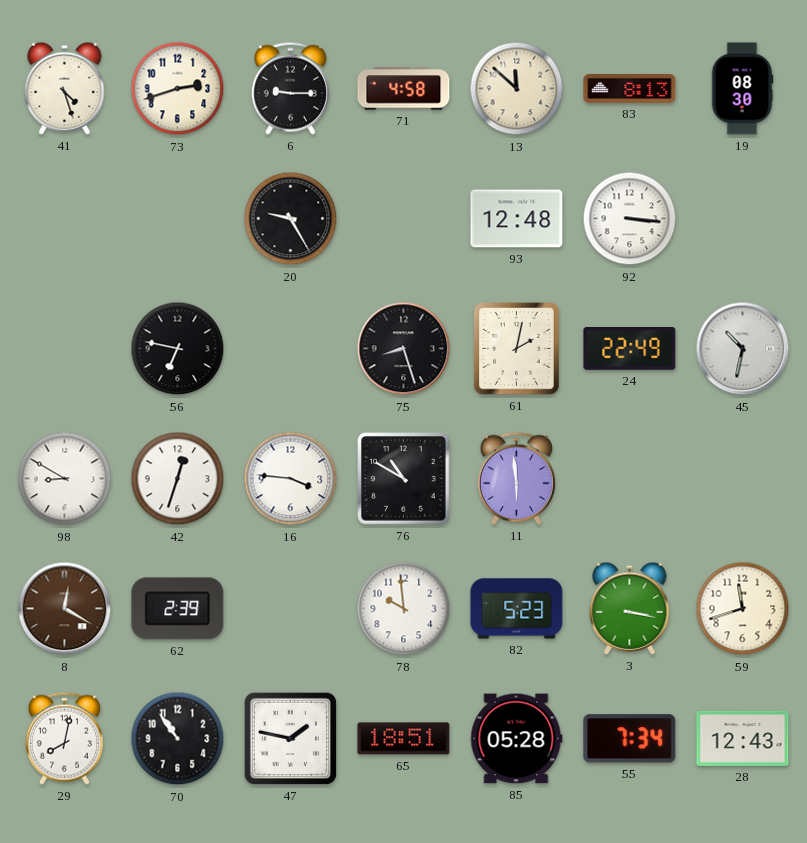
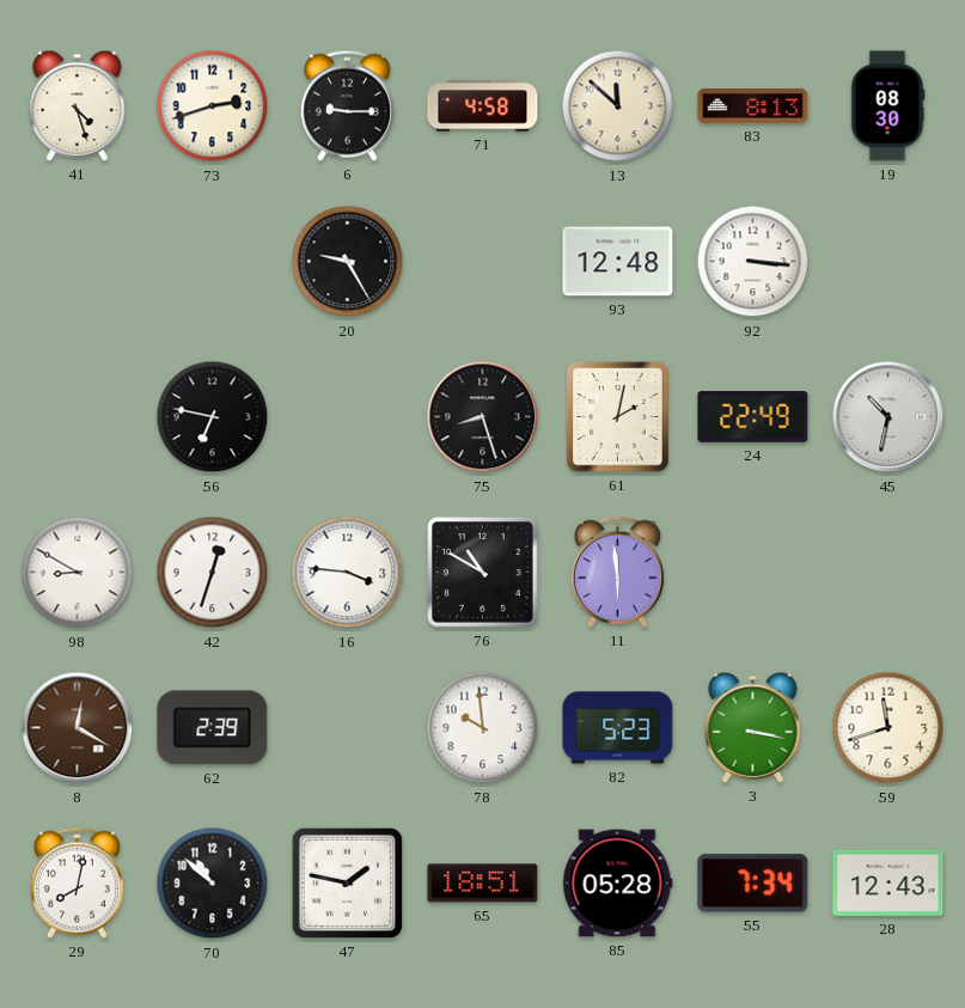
70: 10:54 -> 10:52 (213, 884)
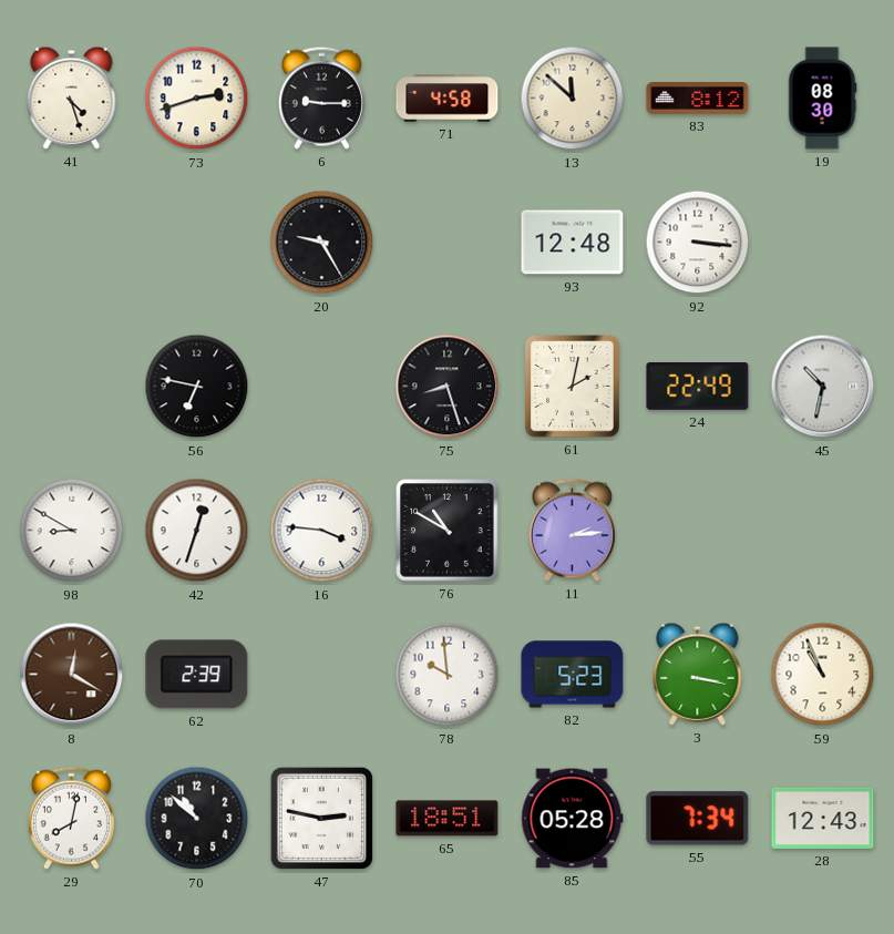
83: 8:13 -> 8:12 (698, 99)
11: 5:59 -> 2:14 (572, 530)
59: 11:42 -> 10:56 (823, 675)
47: 1:47 -> 2:47 (321, 818)
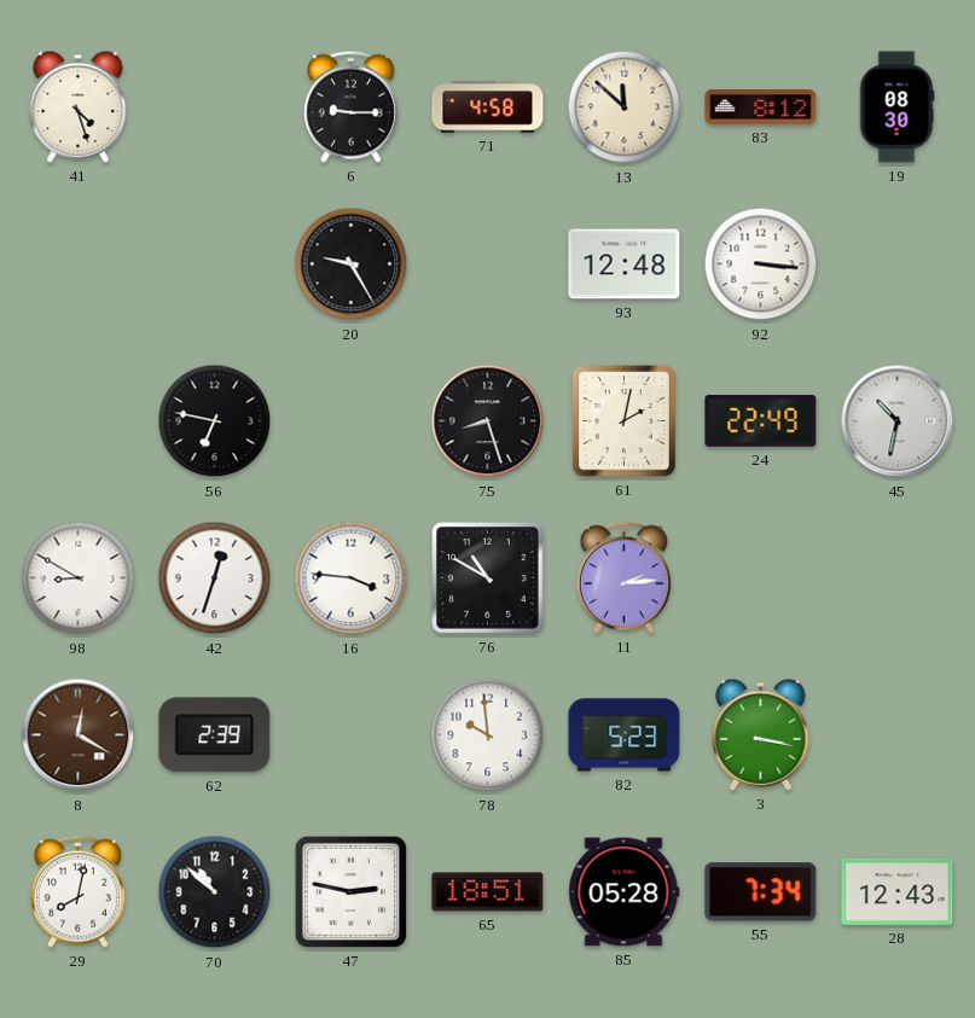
73: 2:42 -> none (197, 99)
59: 10:56 -> none (823, 675)
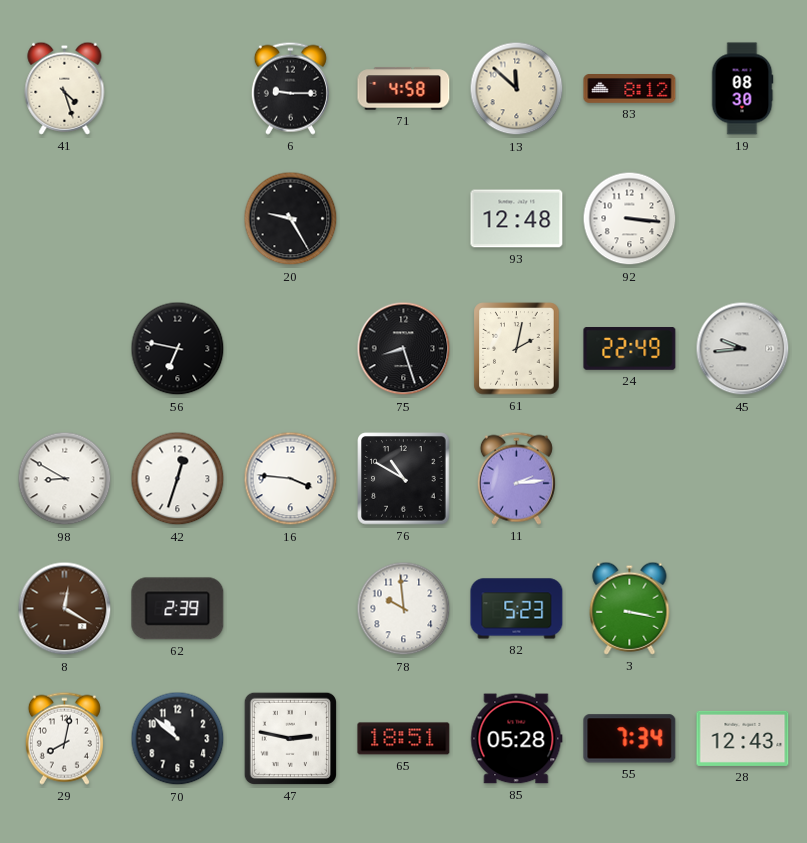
45: 10:32 -> 9:44 (743, 349)
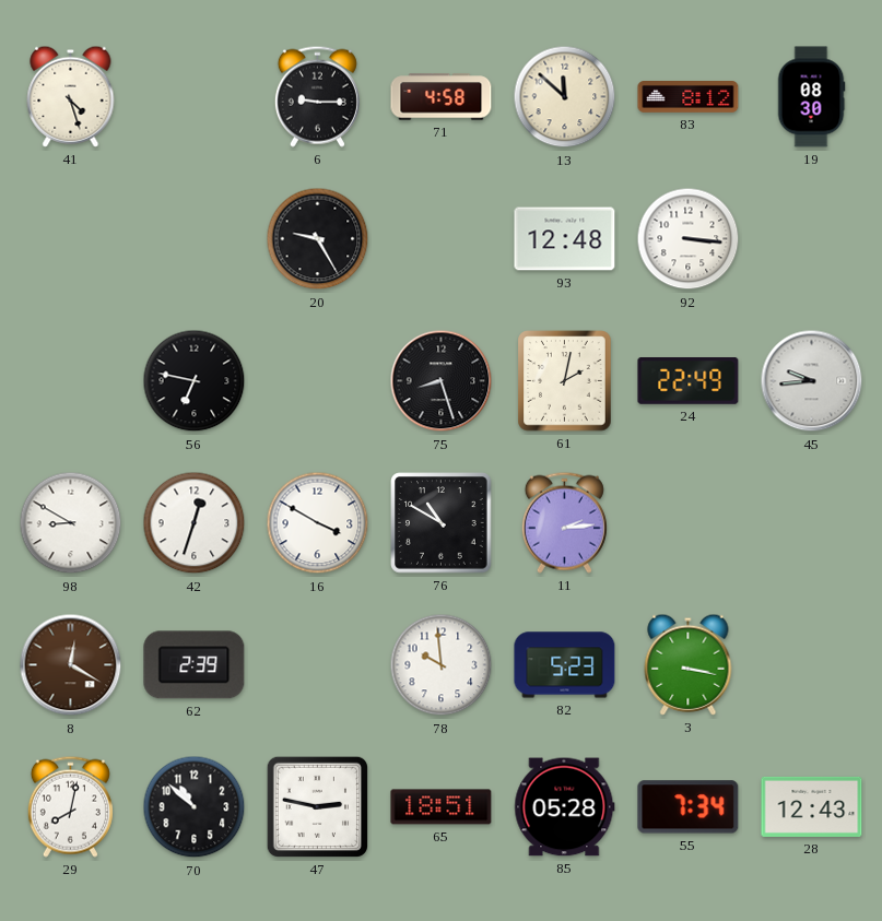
16: 3:46 -> 3:50 (318, 523)
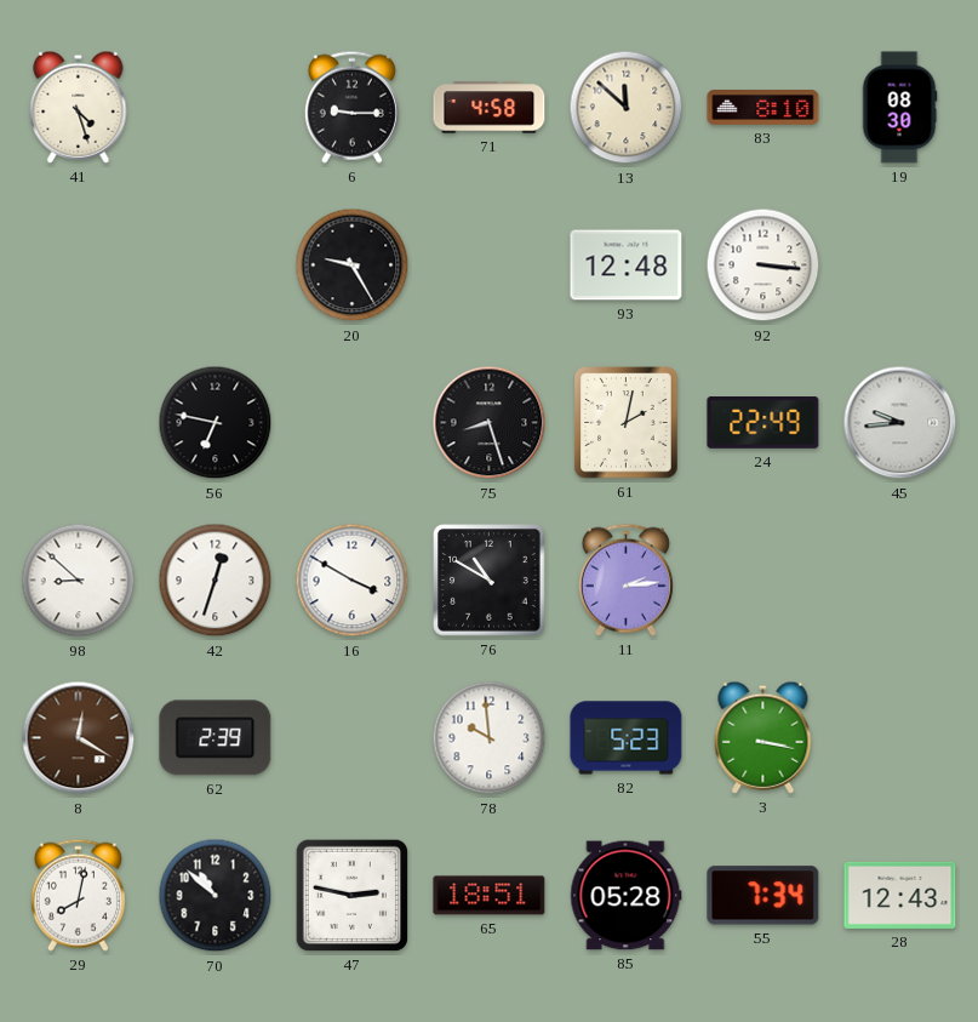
83: 8:12 -> 8:10 (763, 108)
98: 8:50 -> 8:52 (79, 581)
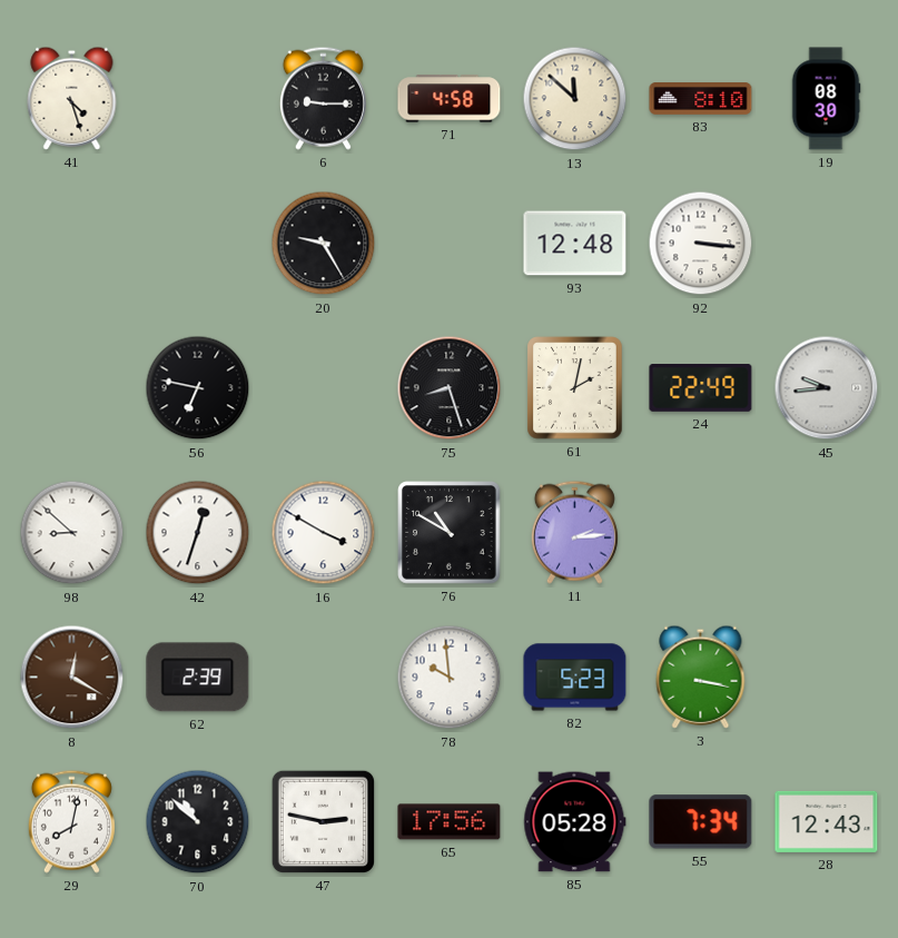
65: 18:51 -> 17:56 (450, 822)
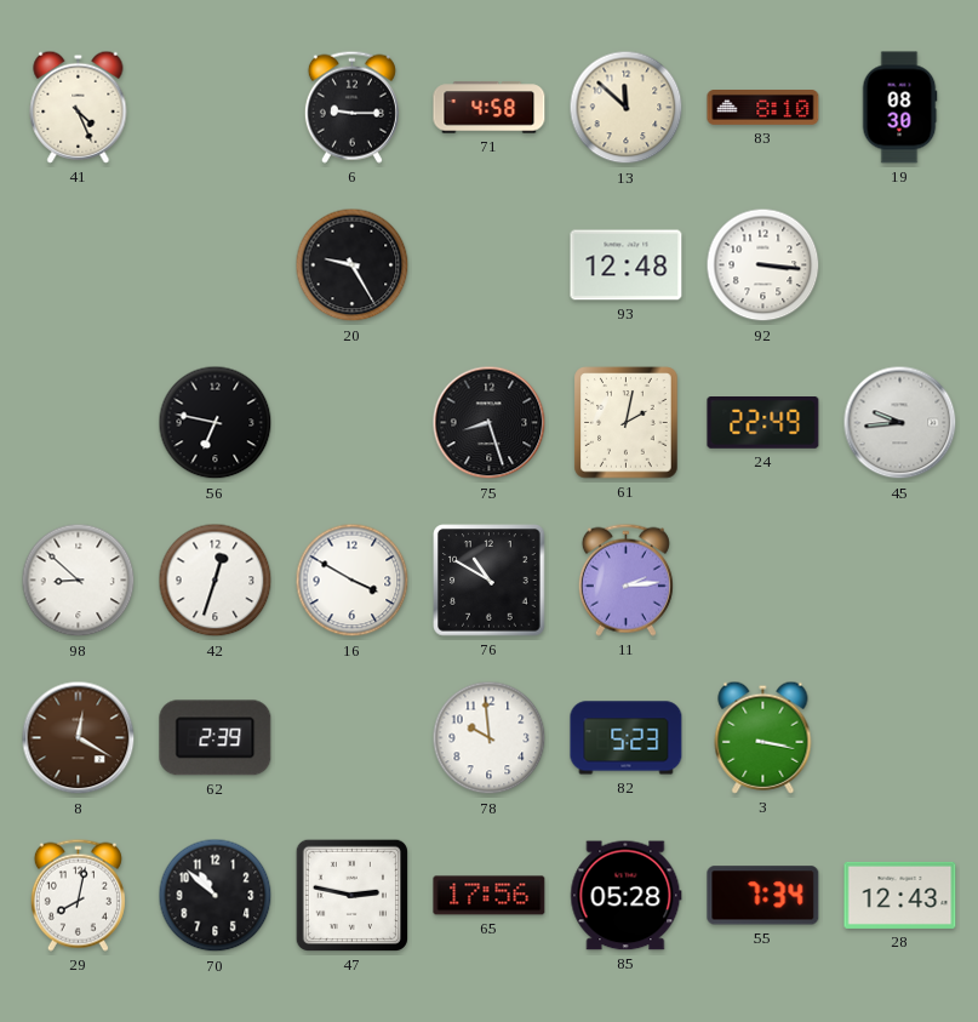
41: 4:27 -> 4:26 (79, 107)
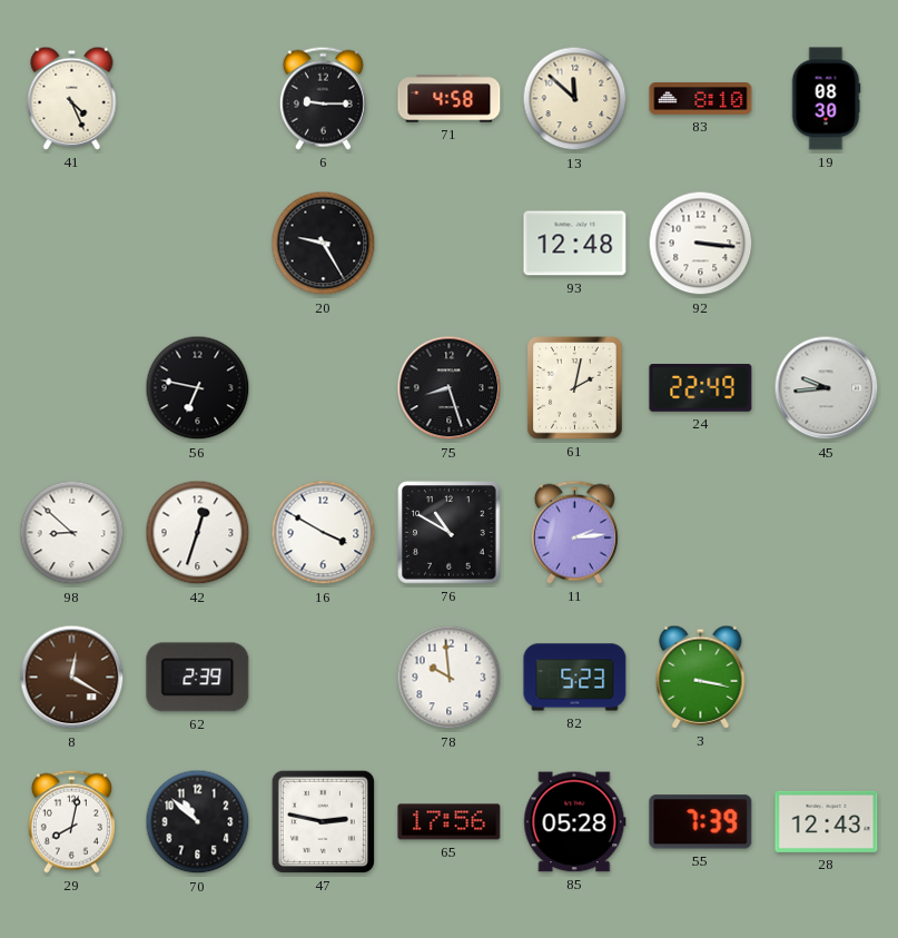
55: 7:34 -> 7:39 (701, 822)
